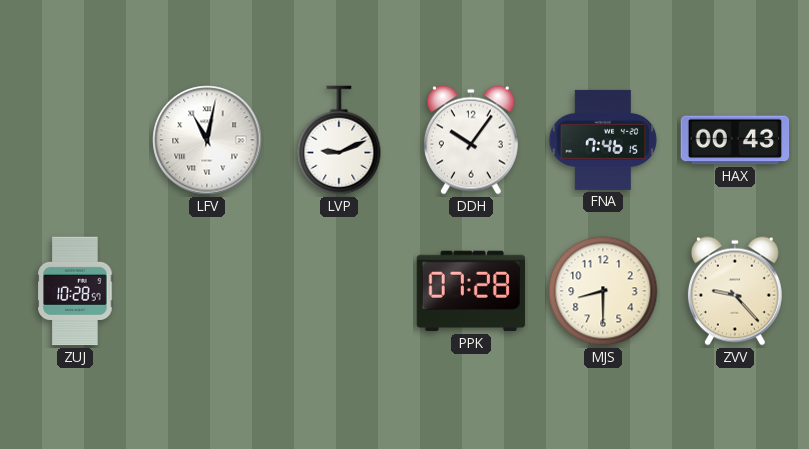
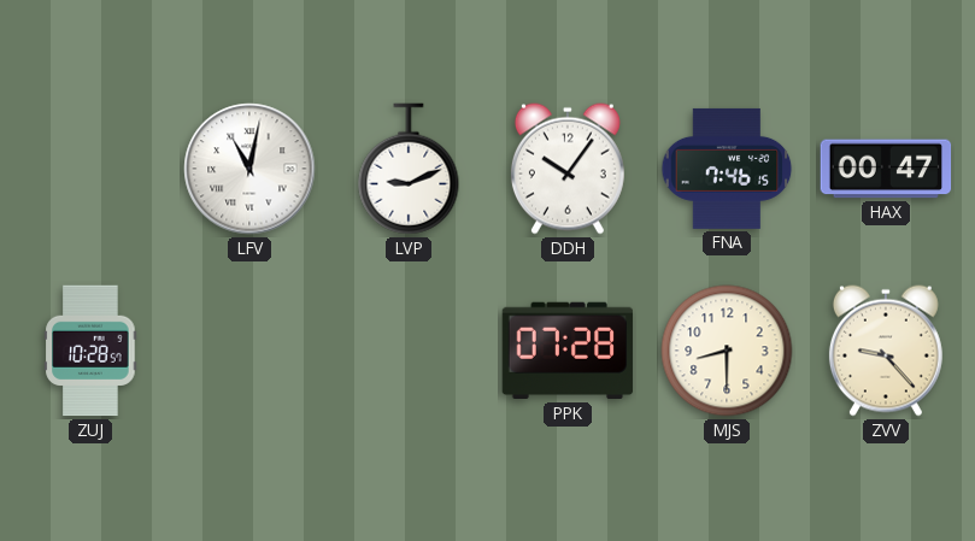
HAX: 00:43 -> 00:47 (886, 169)
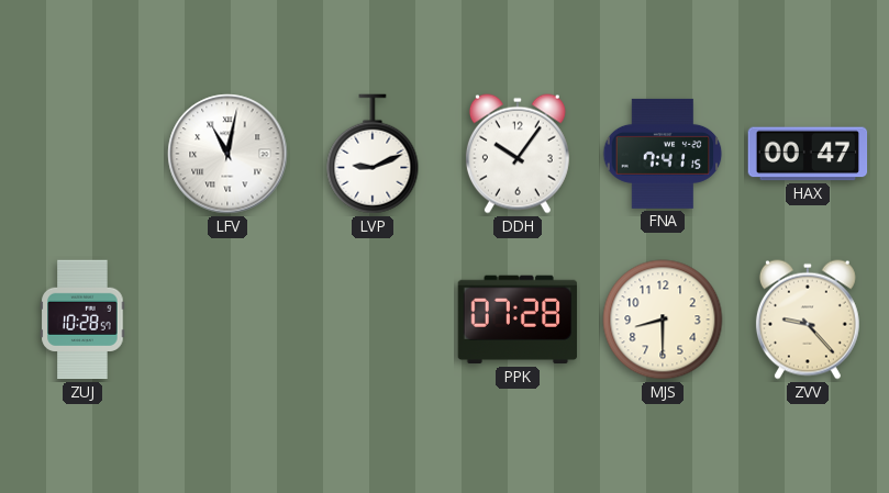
FNA: 7:46 -> 7:41 (663, 154)
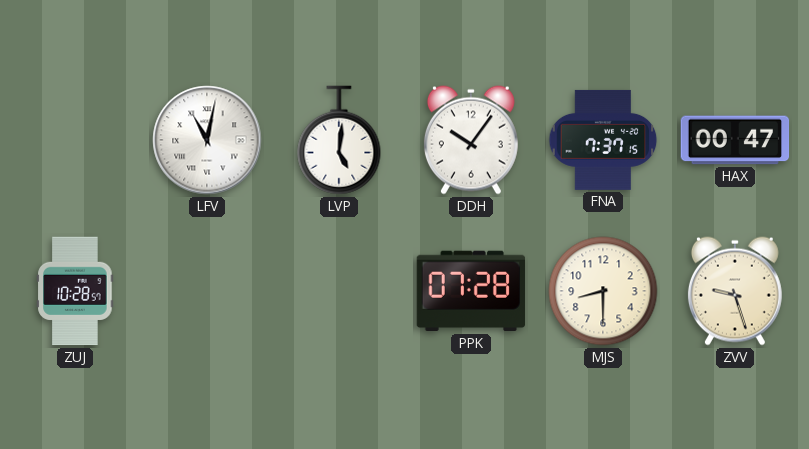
LVP: 9:11 -> 5:01 (339, 140)
FNA: 7:41 -> 7:37 (603, 140)
ZVV: 9:23 -> 9:27 (735, 291)
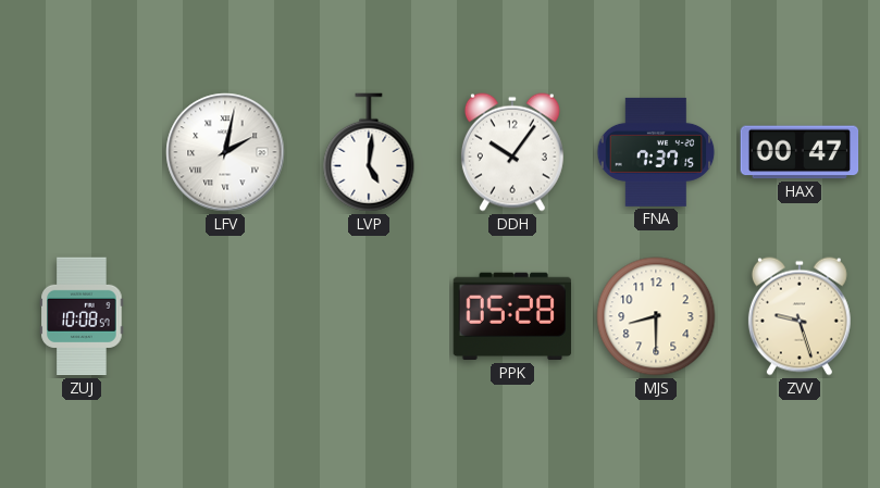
LFV: 11:02 -> 2:02 (225, 152)
ZUJ: 10:28 -> 10:08 (82, 316)
PPK: 07:28 -> 05:28 (512, 316)
